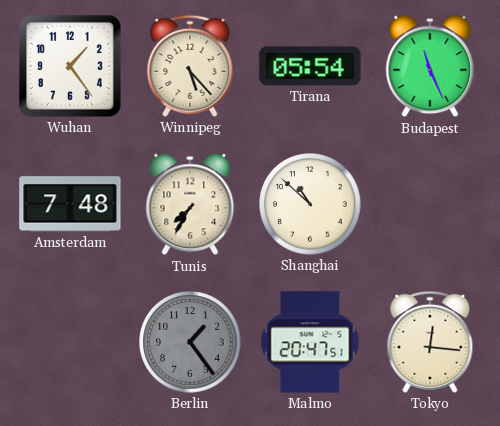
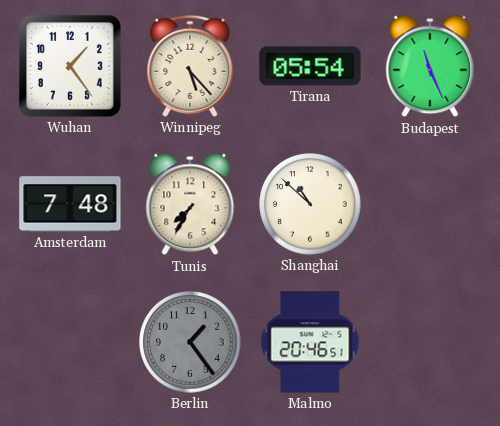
Malmo: 20:47 -> 20:46 (310, 342)
Tokyo: 12:16 -> none (430, 342)
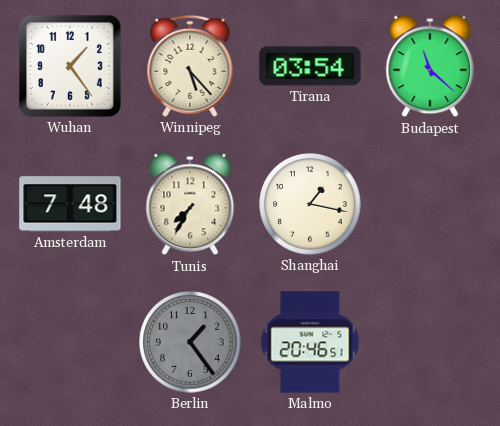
Tirana: 05:54 -> 03:54 (310, 66)
Budapest: 11:26 -> 11:22 (430, 66)
Shanghai: 10:52 -> 1:17 (310, 204)
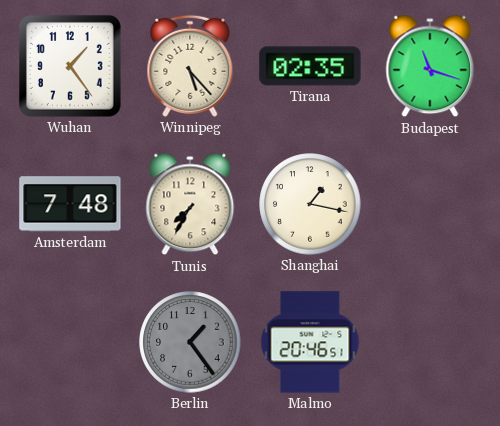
Tirana: 03:54 -> 02:35 (310, 66)
Budapest: 11:22 -> 11:18 (430, 66)
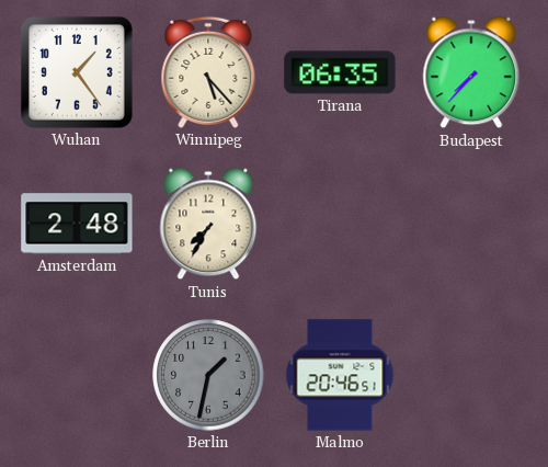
Tirana: 02:35 -> 06:35 (340, 72)
Budapest: 11:18 -> 7:37 (471, 72)
Amsterdam: 7:48 -> 2:48 (77, 224)
Shanghai: 1:17 -> none (310, 204)
Berlin: 1:24 -> 1:32 (208, 375)
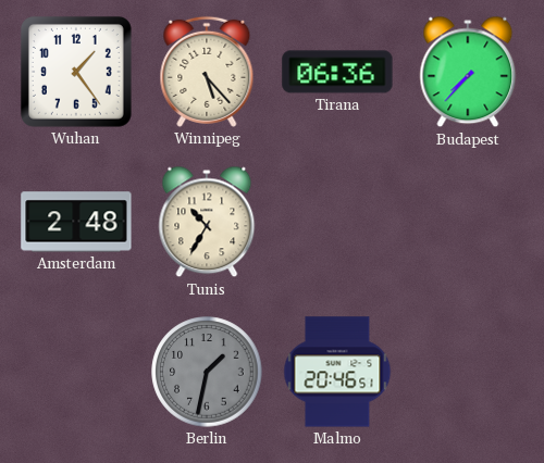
Tirana: 06:35 -> 06:36 (337, 72)
Tunis: 7:35 -> 10:35 (207, 222)
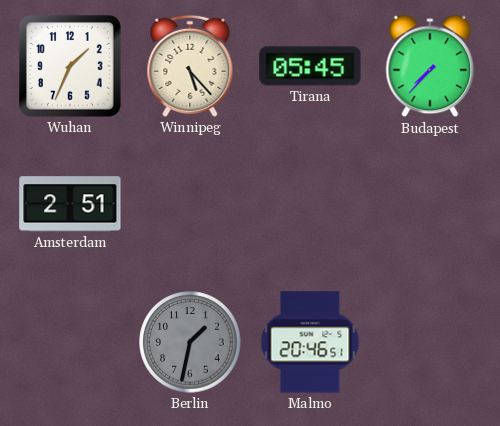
Wuhan: 1:24 -> 1:34 (70, 66)
Tirana: 06:36 -> 05:45 (310, 66)
Amsterdam: 2:48 -> 2:51 (70, 204)
Tunis: 10:35 -> none (207, 222)
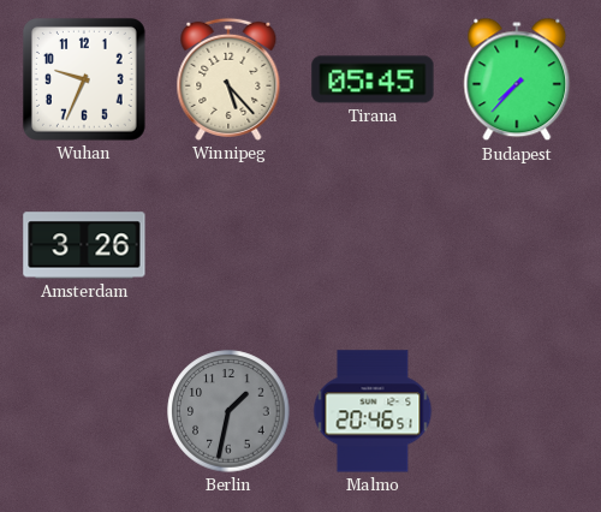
Wuhan: 1:34 -> 9:34 (84, 79)
Amsterdam: 2:51 -> 3:26 (84, 245)
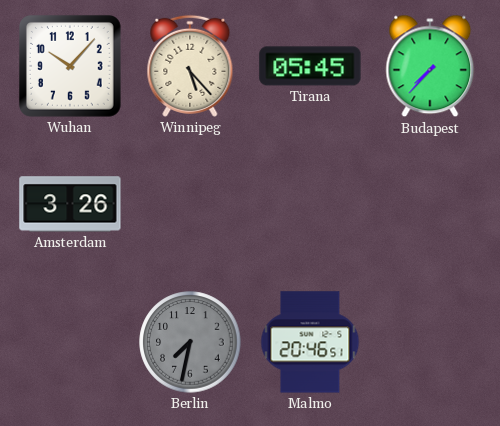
Wuhan: 9:34 -> 10:07 (70, 66)
Berlin: 1:32 -> 7:32 (190, 342)
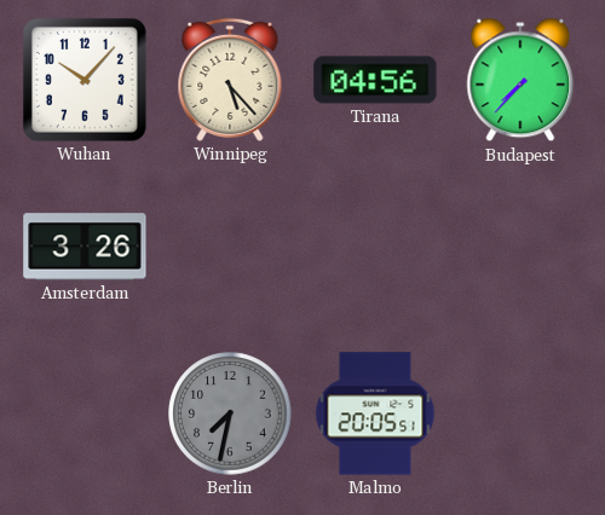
Tirana: 05:45 -> 04:56 (375, 80)
Malmo: 20:46 -> 20:05 (375, 413)
